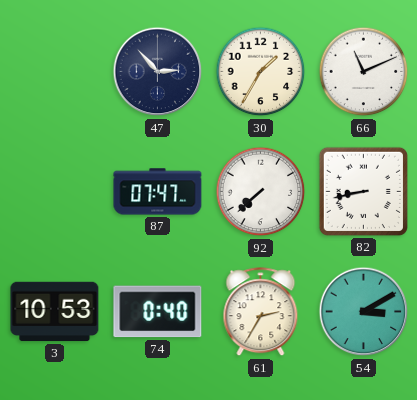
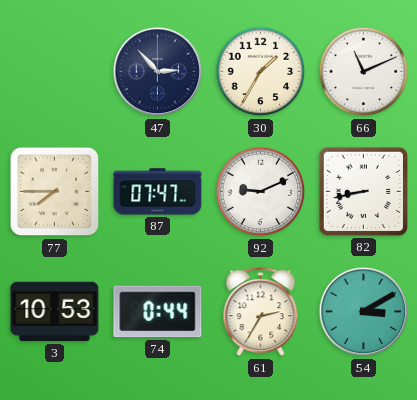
77: none -> 7:45 (55, 192)
92: 7:38 -> 9:11 (261, 192)
74: 0:40 -> 0:44 (158, 312)
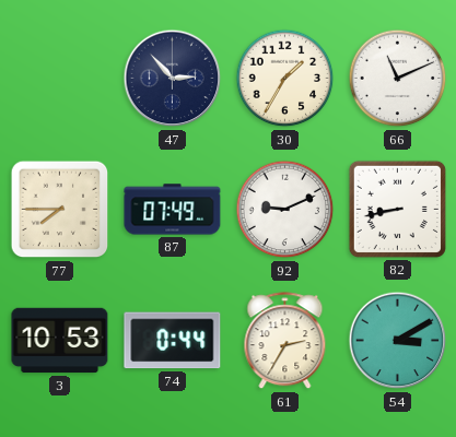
87: 07:47 -> 07:49 (173, 210)
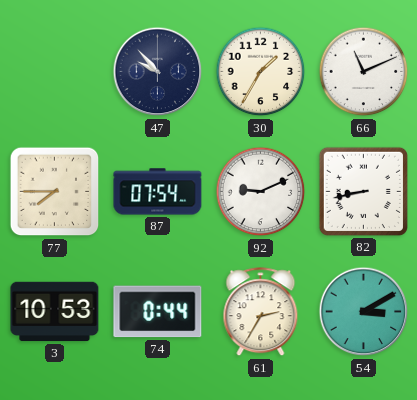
47: 2:53 -> 9:53 (158, 72)
87: 07:49 -> 07:54 (158, 192)
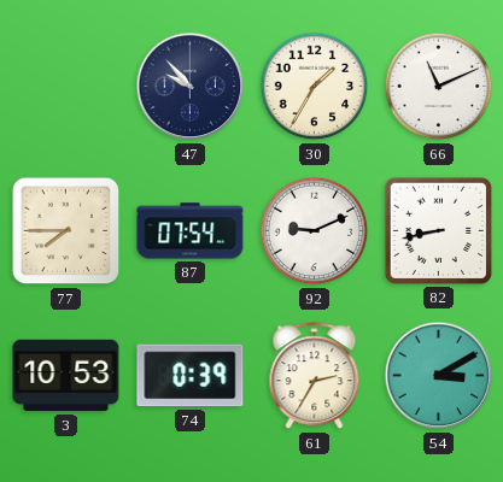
74: 0:44 -> 0:39 (191, 376)
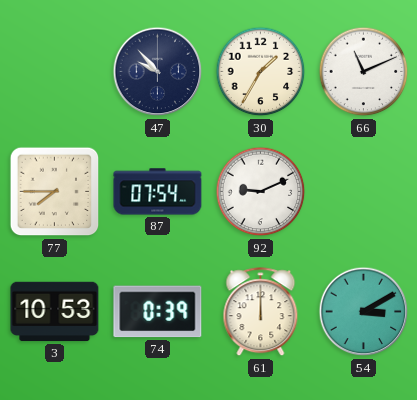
82: 8:43 -> none (438, 230)
61: 2:35 -> 12:00 (261, 312)
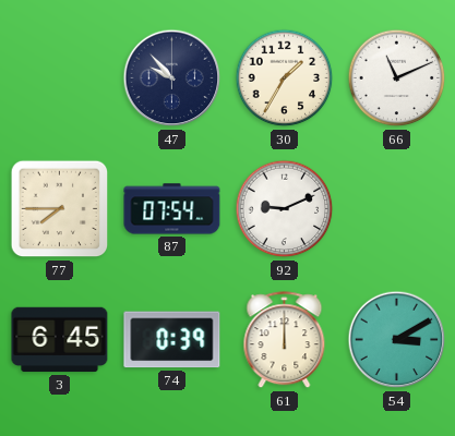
3: 10:53 -> 6:45 (60, 340)
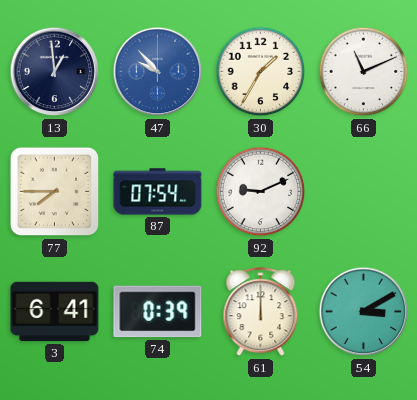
13: none -> 12:59 (55, 72)
47 dial: navy -> blue (158, 72)
3: 6:45 -> 6:41 (55, 312)
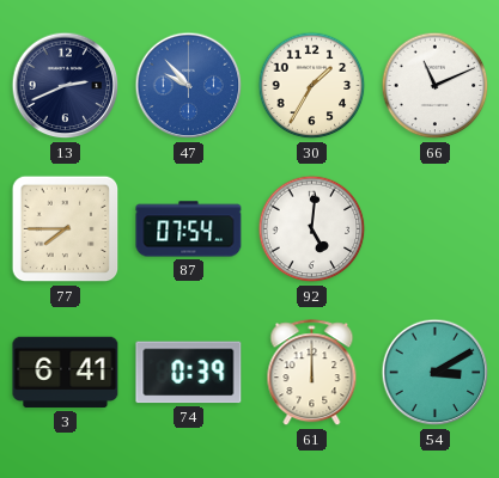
13: 12:59 -> 2:41 (66, 86)
92: 9:11 -> 5:01 (312, 229)
